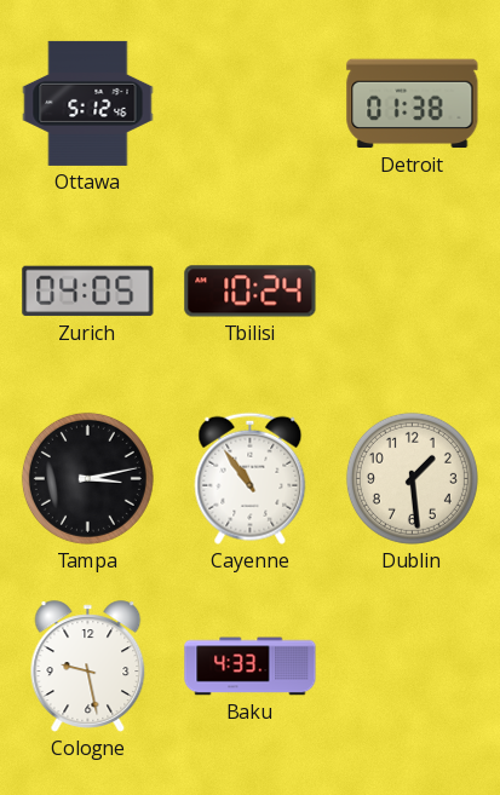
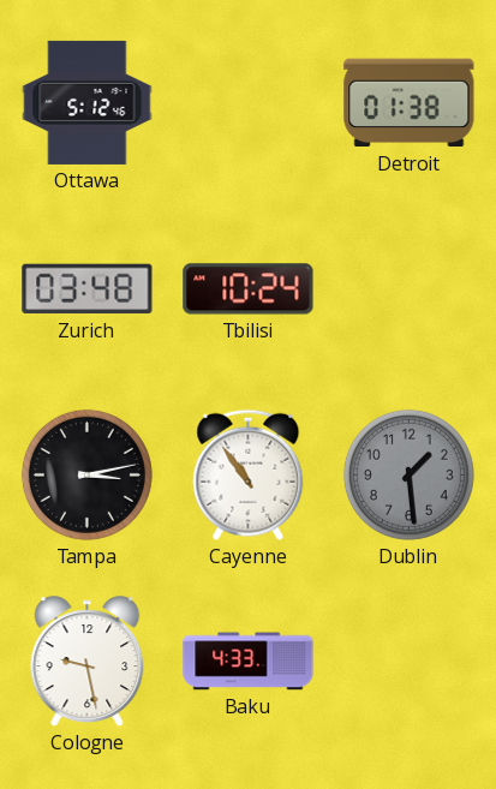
Zurich: 04:05 -> 03:48 (88, 289)
Dublin dial: cream -> grey (408, 474)
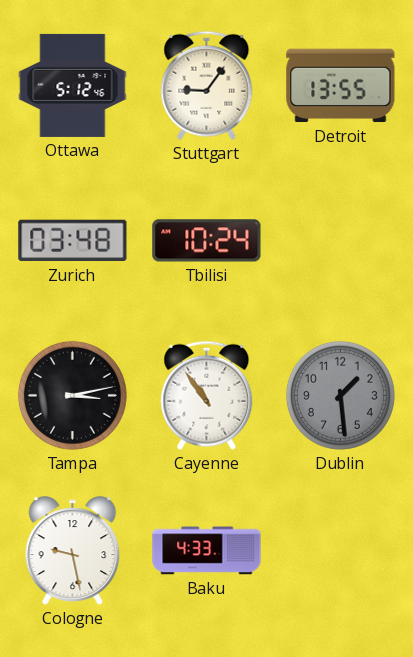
Stuttgart: none -> 9:06 (207, 85)
Detroit: 01:38 -> 13:55 (341, 86)
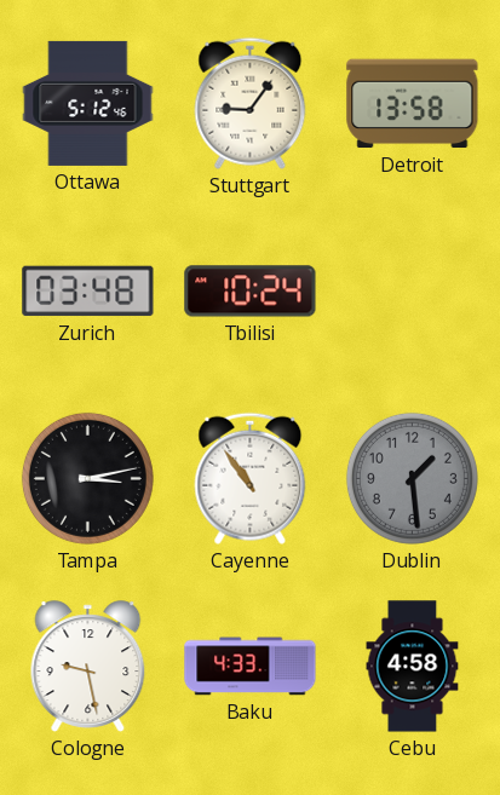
Detroit: 13:55 -> 13:58 (413, 104)
Cebu: none -> 4:58 (413, 667)
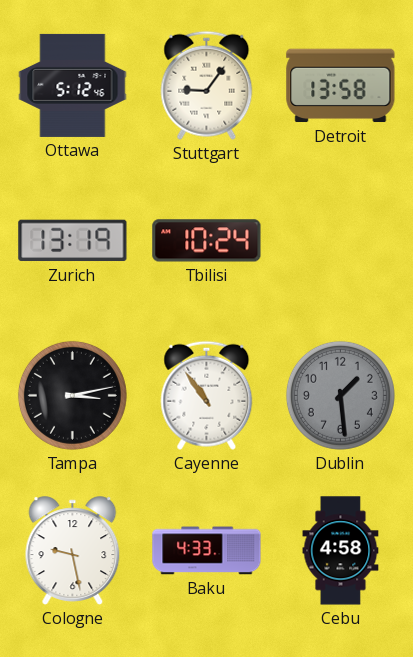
Zurich: 03:48 -> 13:19 (73, 241)
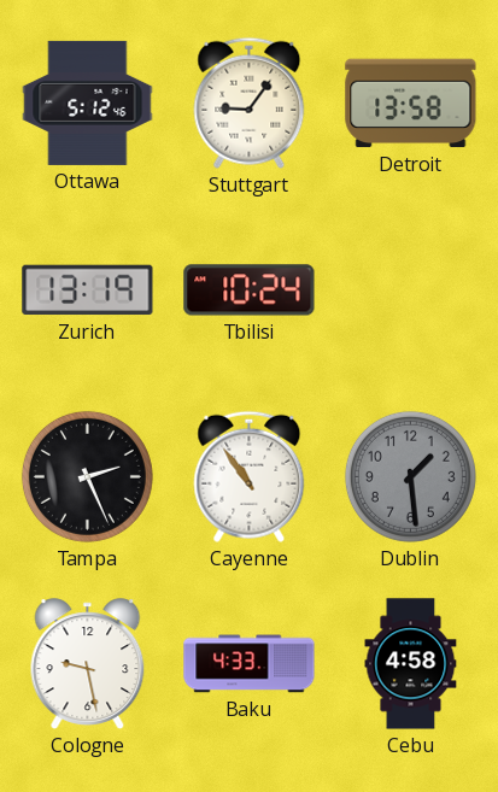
Tampa: 3:13 -> 2:26 (87, 476)
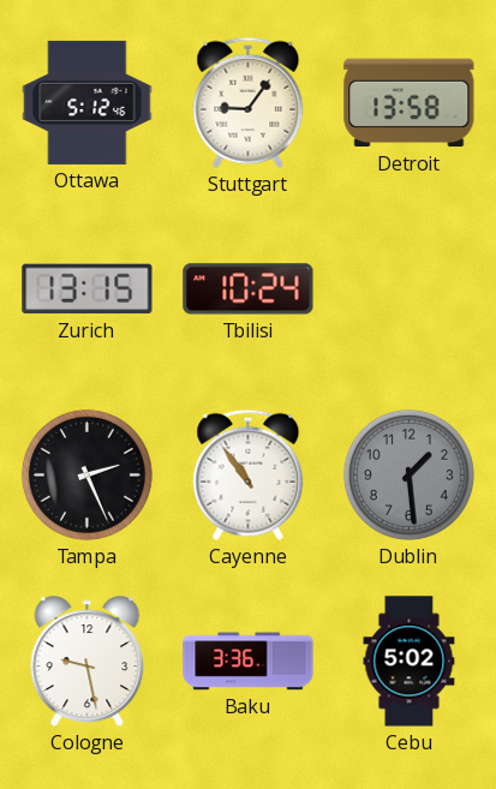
Zurich: 13:19 -> 13:15 (88, 289)
Baku: 4:33 -> 3:36 (249, 662)
Cebu: 4:58 -> 5:02 (410, 662)
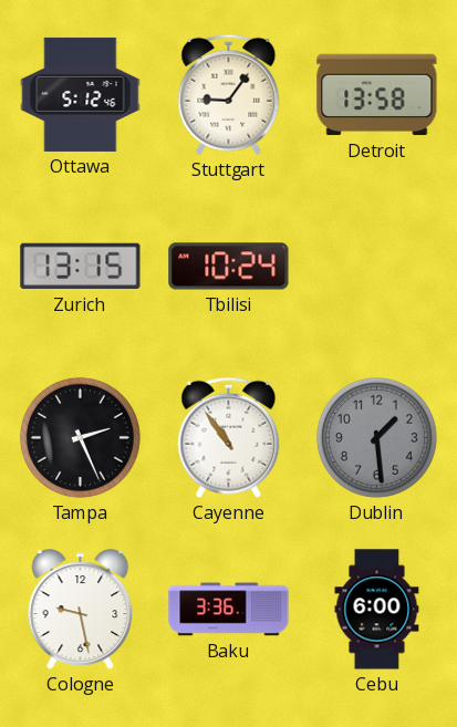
Cebu: 5:02 -> 6:00 (377, 610)
